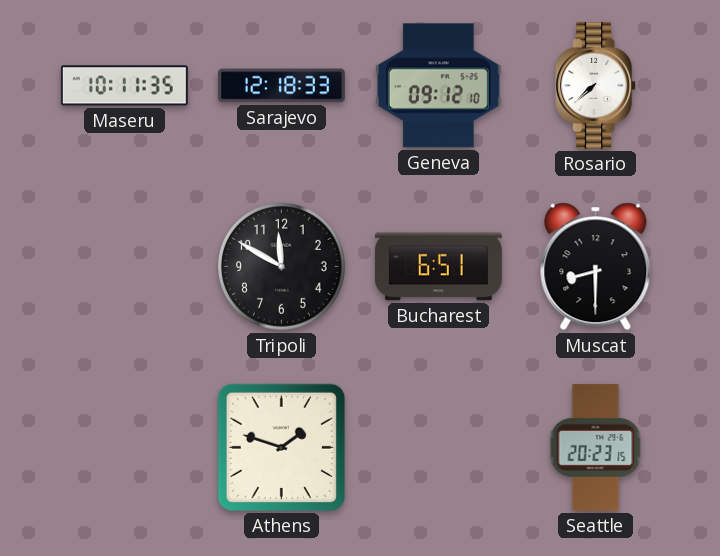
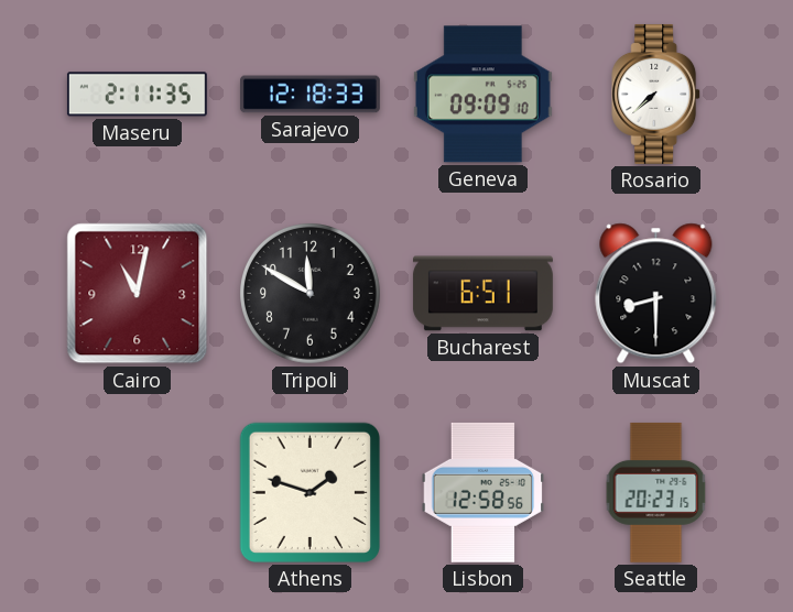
Maseru: 10:11 -> 2:11 (137, 95)
Geneva: 09:12 -> 09:09 (482, 95)
Cairo: none -> 11:02 (138, 294)
Lisbon: none -> 12:58 (484, 492)
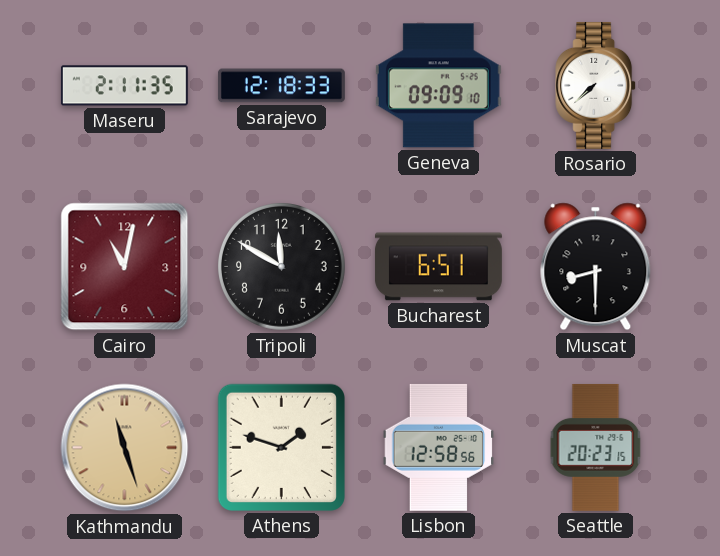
Kathmandu: none -> 11:27 (125, 448)
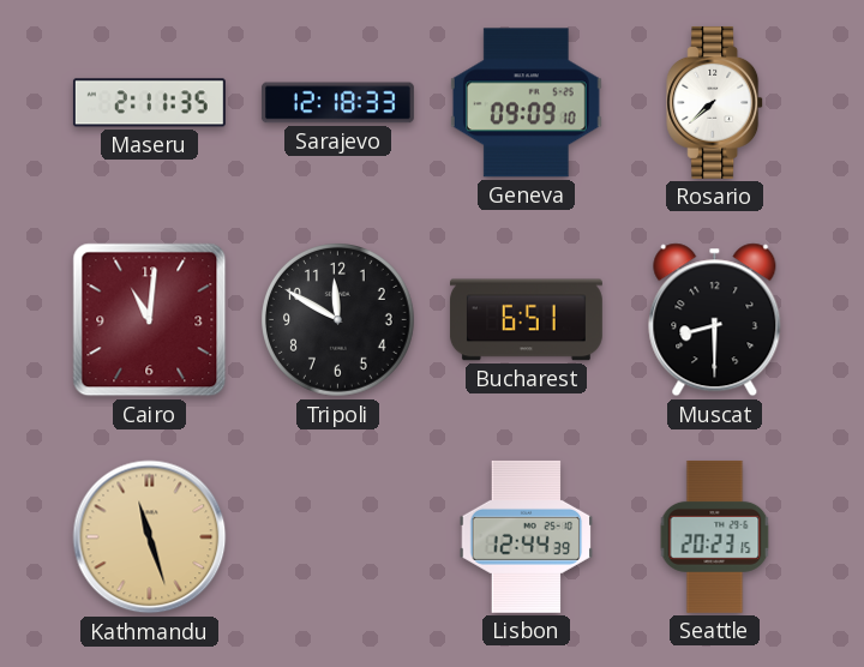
Cairo: 11:02 -> 11:01 (150, 320)
Athens: 1:48 -> none (281, 447)
Lisbon: 12:58 -> 12:44 (527, 536)
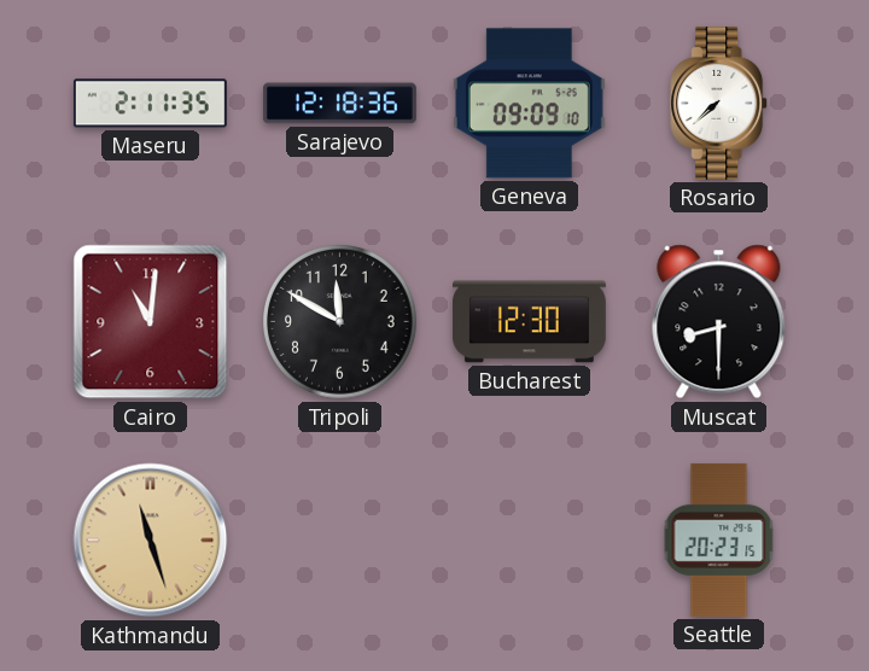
Sarajevo: 12:18:33 -> 12:18:36 (339, 104)
Bucharest: 6:51 -> 12:30 (529, 322)
Lisbon: 12:44 -> none (527, 536)
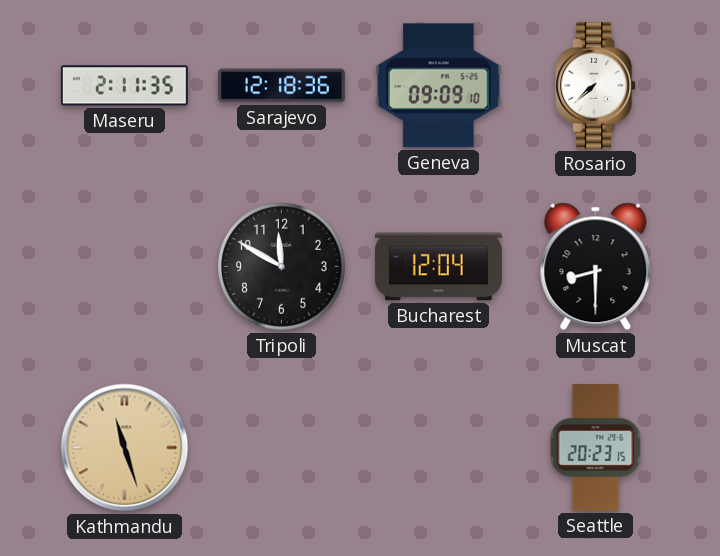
Cairo: 11:01 -> none (151, 322)
Bucharest: 12:30 -> 12:04 (438, 267)
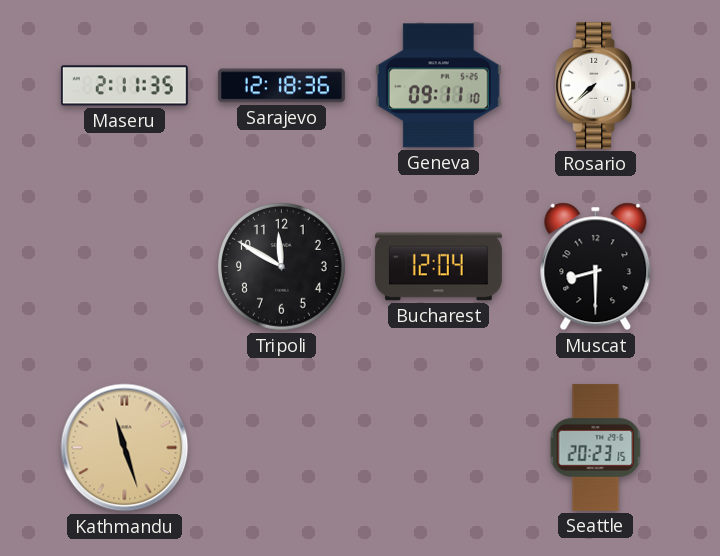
Geneva: 09:09 -> 09:11 (438, 86)
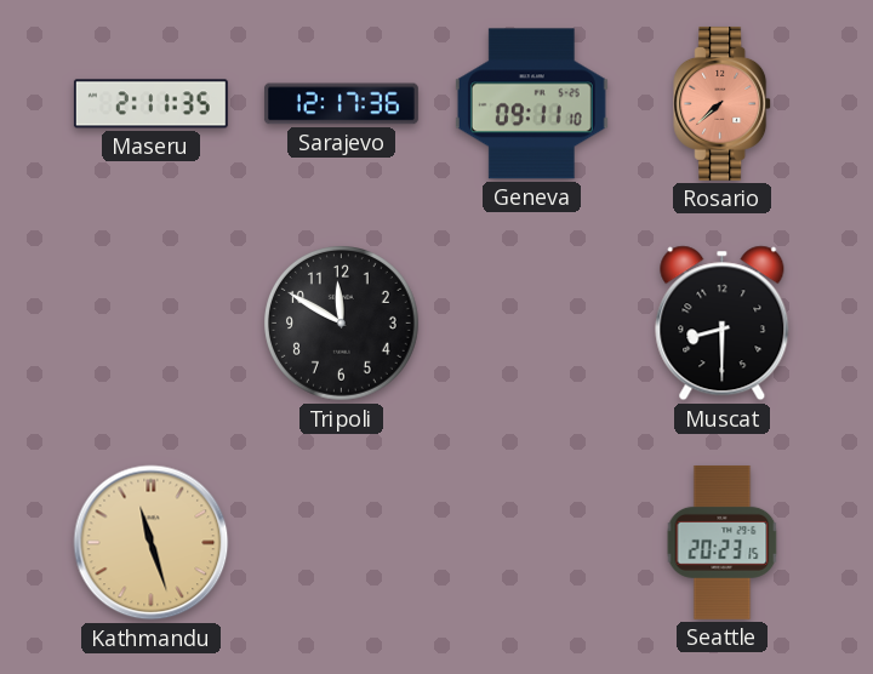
Sarajevo: 12:18 -> 12:17 (341, 104)
Rosario dial: white -> salmon (723, 103)
Bucharest: 12:04 -> none (438, 267)
